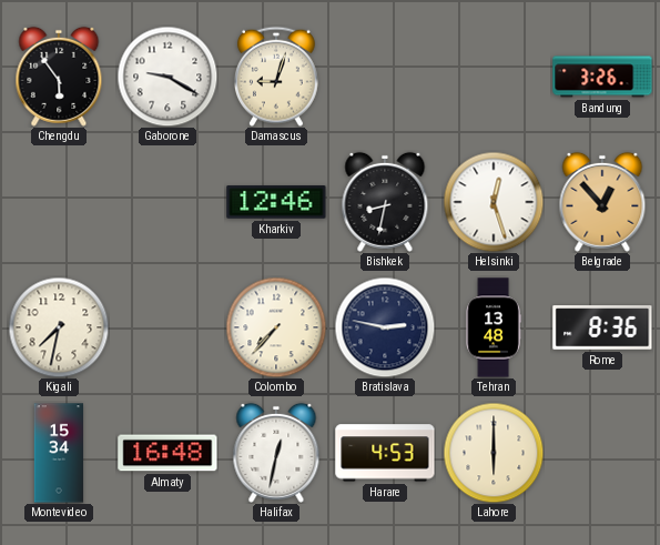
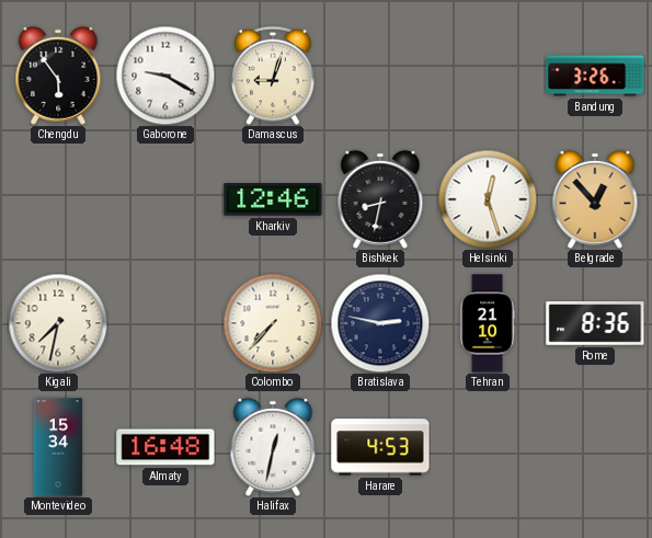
Tehran: 13:48 -> 21:10 (488, 323)
Lahore: 6:00 -> none (494, 453)
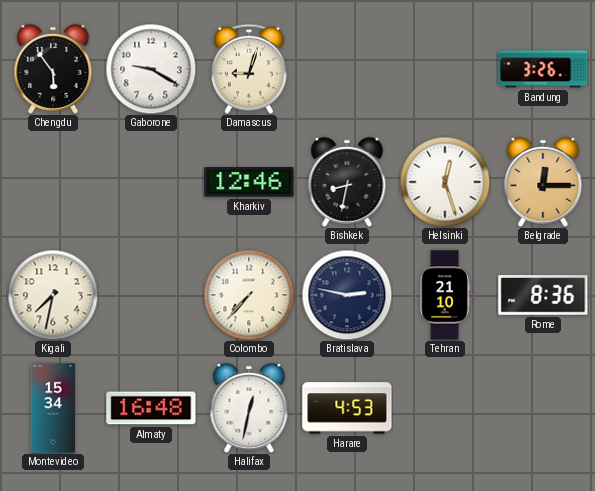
Belgrade: 12:53 -> 12:15 (543, 182)
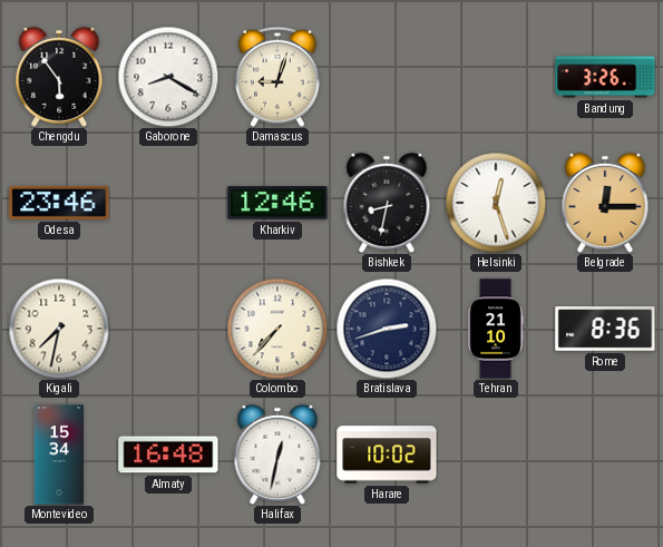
Gaborone: 9:20 -> 8:20 (168, 77)
Odesa: none -> 23:46 (59, 203)
Bratislava: 2:47 -> 2:42 (387, 329)
Harare: 4:53 -> 10:02 (387, 455)
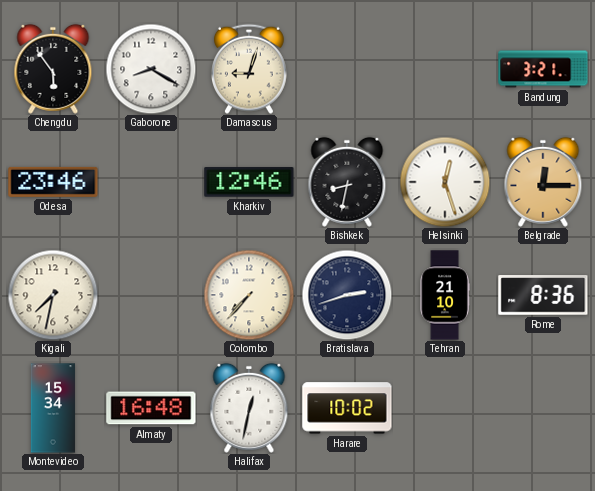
Bandung: 3:26 -> 3:21 (543, 69)
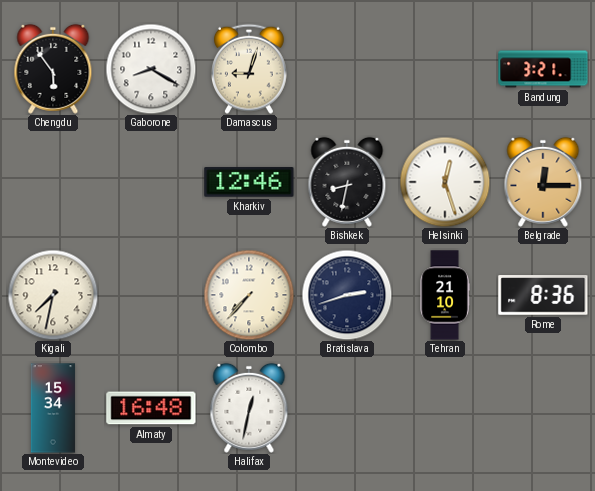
Odesa: 23:46 -> none (53, 182)
Harare: 10:02 -> none (347, 408)
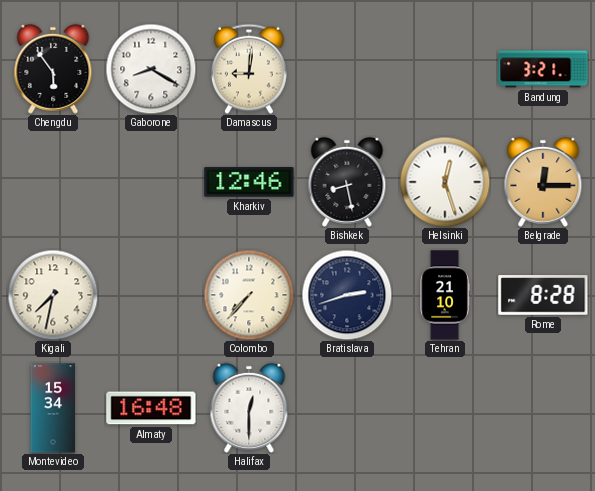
Damascus: 9:03 -> 9:01 (249, 69)
Bishkek: 8:32 -> 8:28 (347, 182)
Rome: 8:36 -> 8:28 (543, 295)
Halifax: 12:32 -> 12:30 (249, 408)
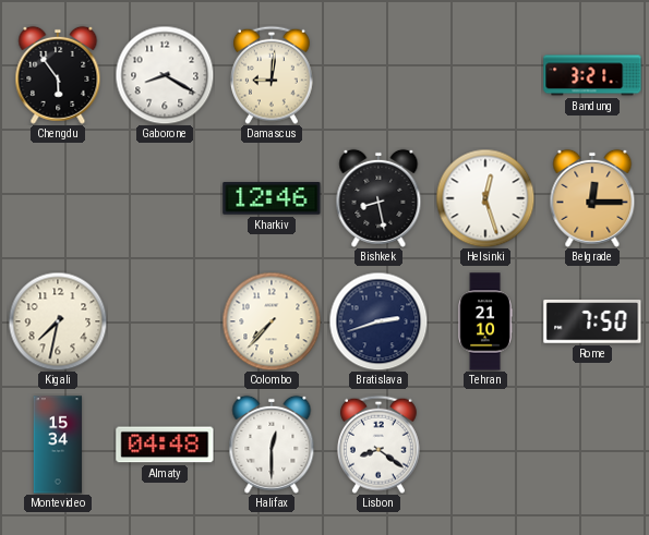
Rome: 8:28 -> 7:50 (592, 321)
Almaty: 16:48 -> 04:48 (165, 445)
Lisbon: none -> 8:21 (378, 445)
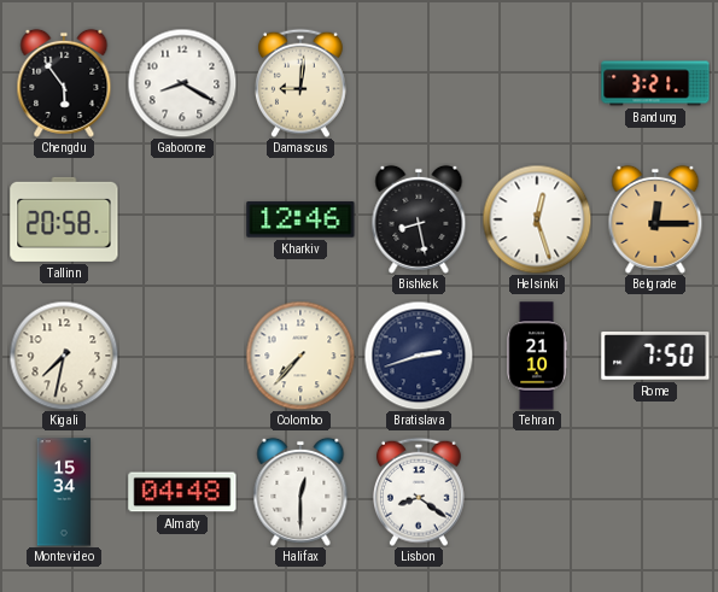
Tallinn: none -> 20:58 (64, 219)
